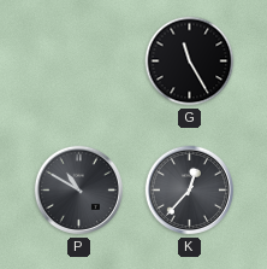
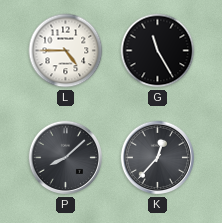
L: none -> 4:45 (66, 51)
P: 10:50 -> 8:08 (66, 158)
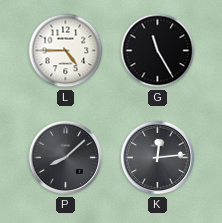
K: 12:37 -> 12:14 (158, 158)
